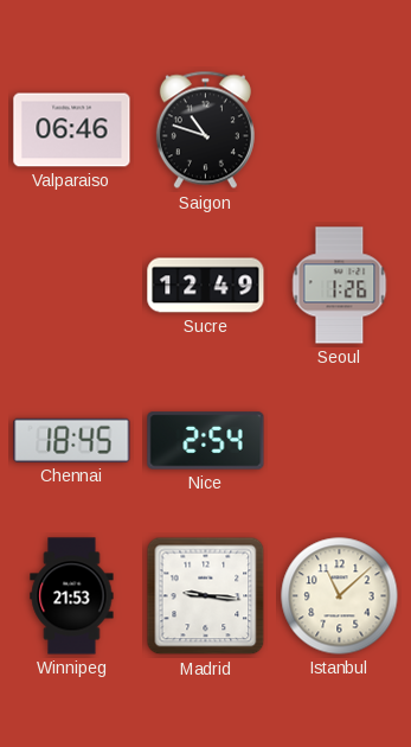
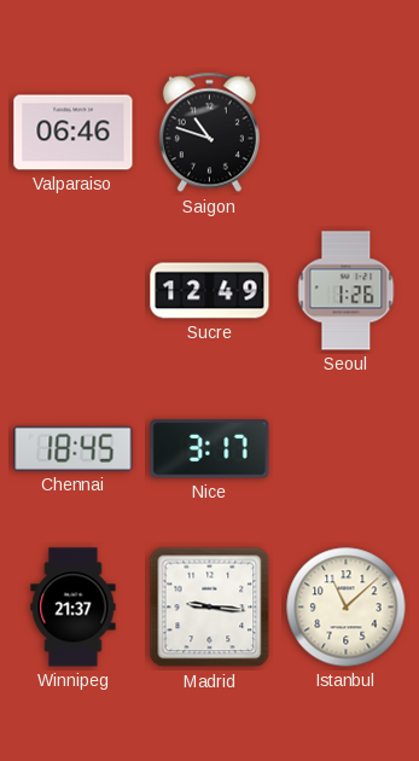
Nice: 2:54 -> 3:17 (210, 449)
Winnipeg: 21:53 -> 21:37 (74, 608)
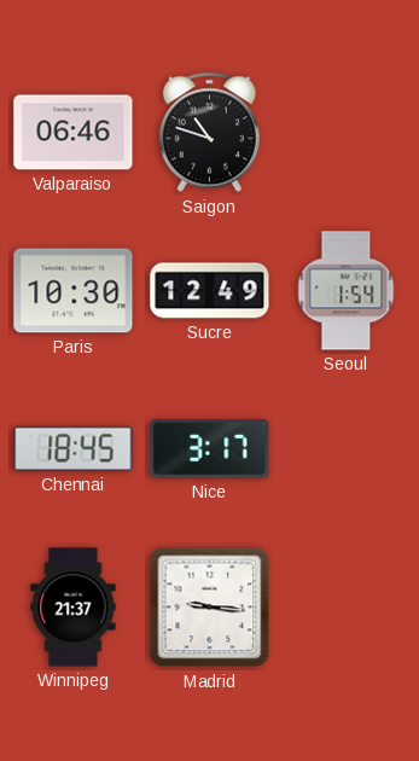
Paris: none -> 10:30 (74, 291)
Seoul: 1:26 -> 1:54 (347, 291)
Istanbul: 11:08 -> none (347, 608)
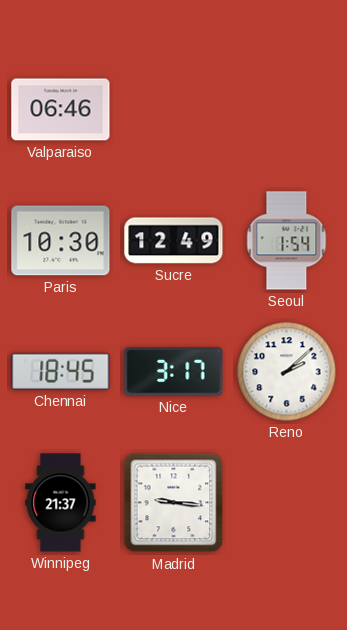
Saigon: 10:48 -> none (209, 133)
Reno: none -> 2:08 (287, 372)
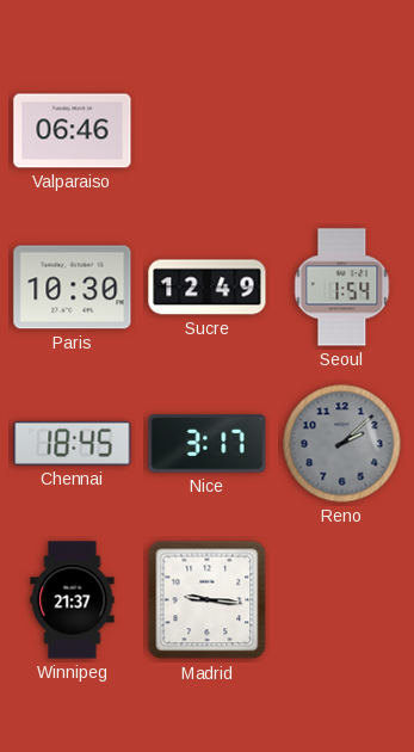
Reno dial: white -> grey (342, 444)
